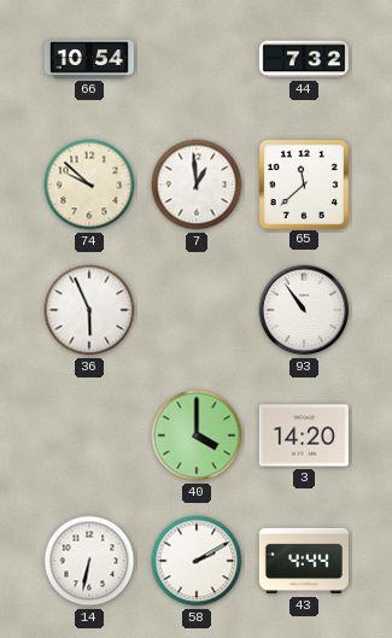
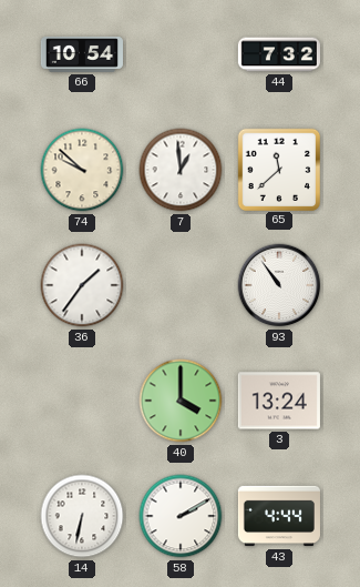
36: 5:56 -> 1:36 (82, 285)
3: 14:20 -> 13:24 (279, 401)
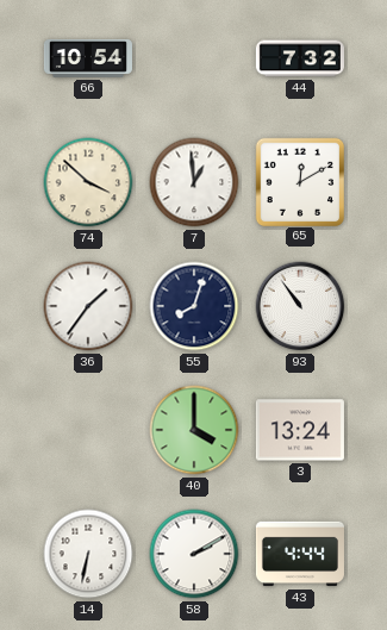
74: 9:52 -> 3:52 (88, 182)
65: 11:38 -> 12:10 (299, 181)
55: none -> 8:03 (194, 306)
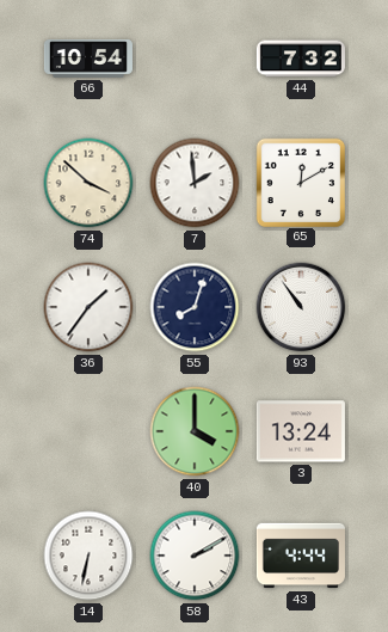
7: 12:59 -> 1:59 (195, 183)
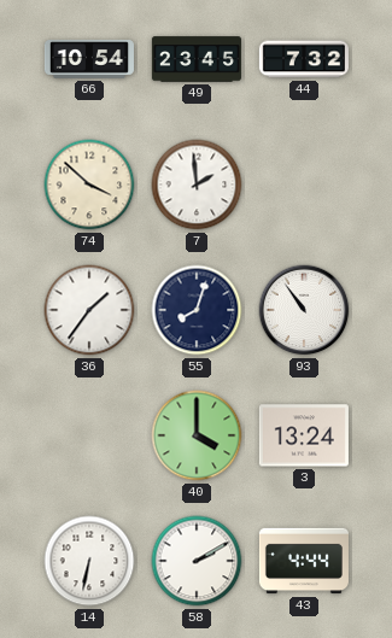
49: none -> 23:45 (197, 59)
65: 12:10 -> none (300, 182)
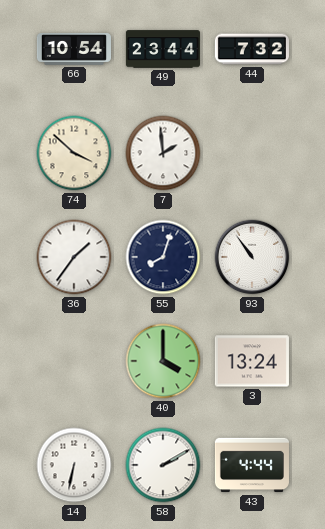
49: 23:45 -> 23:44 (163, 49)
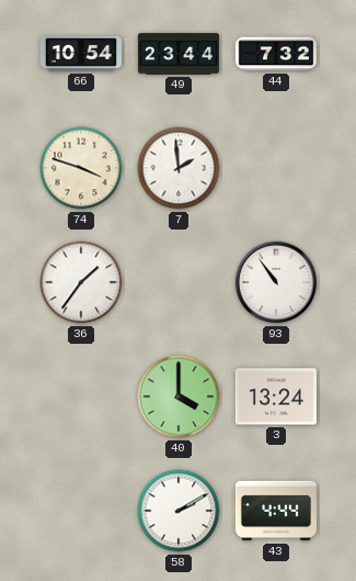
74: 3:52 -> 3:48 (81, 168)
55: 8:03 -> none (163, 257)
14: 6:32 -> none (74, 465)
